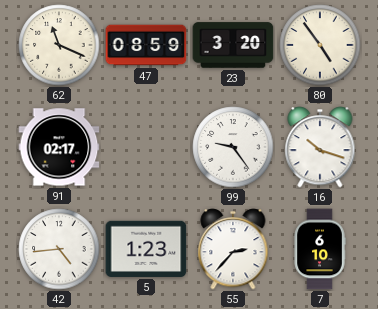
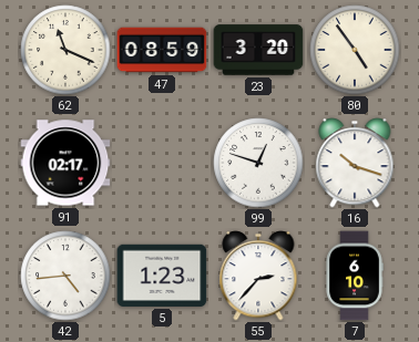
99: 9:24 -> 12:48 (258, 163)
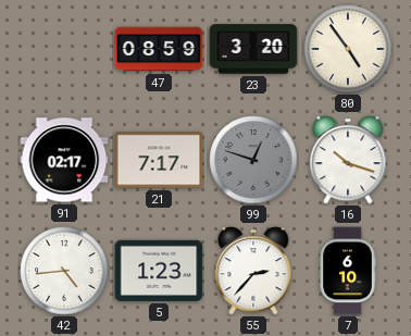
62: 11:19 -> none (65, 50)
21: none -> 7:17 (159, 160)
99 dial: white -> grey (253, 160)
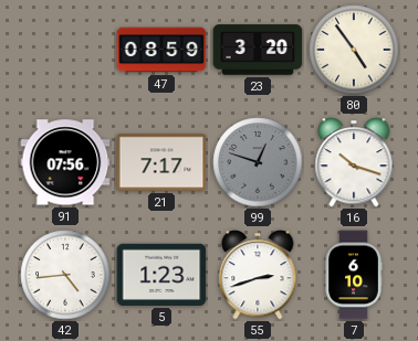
91: 02:17 -> 07:56 (65, 162)
55: 2:37 -> 2:42 (258, 275)
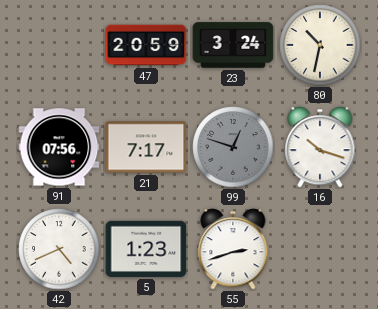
47: 08:59 -> 20:59 (146, 45)
23: 3:20 -> 3:24 (233, 45)
80: 4:54 -> 10:32 (320, 45)
42: 4:44 -> 4:41 (59, 249)
7: 6:10 -> none (354, 275)
